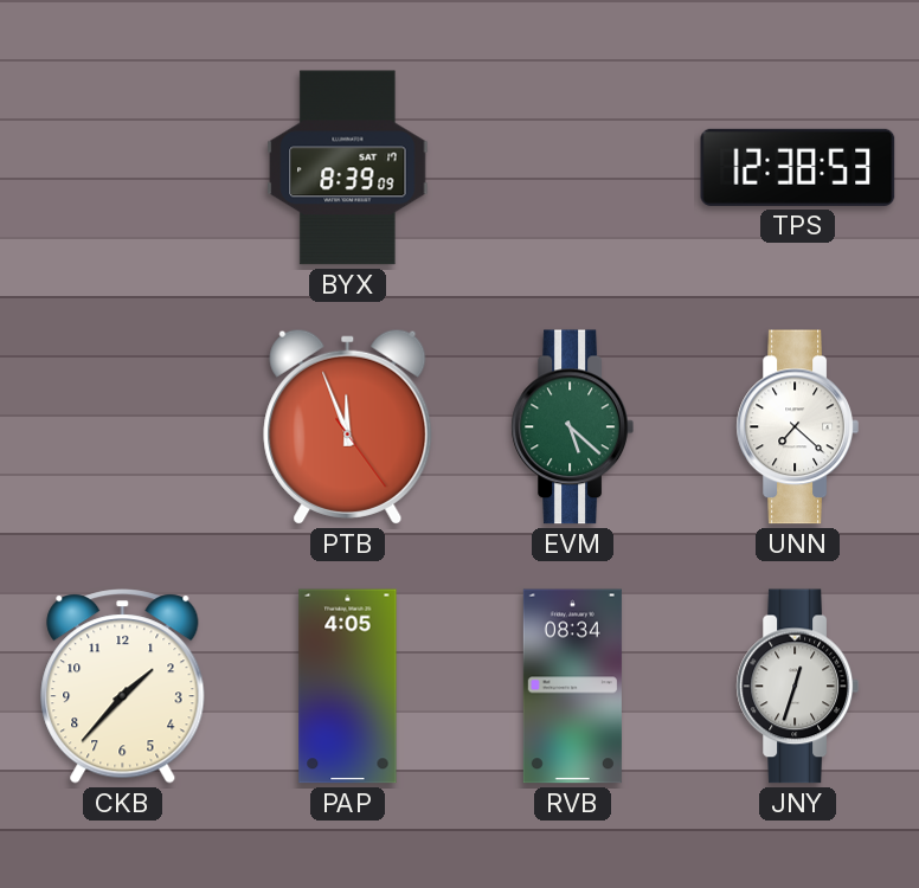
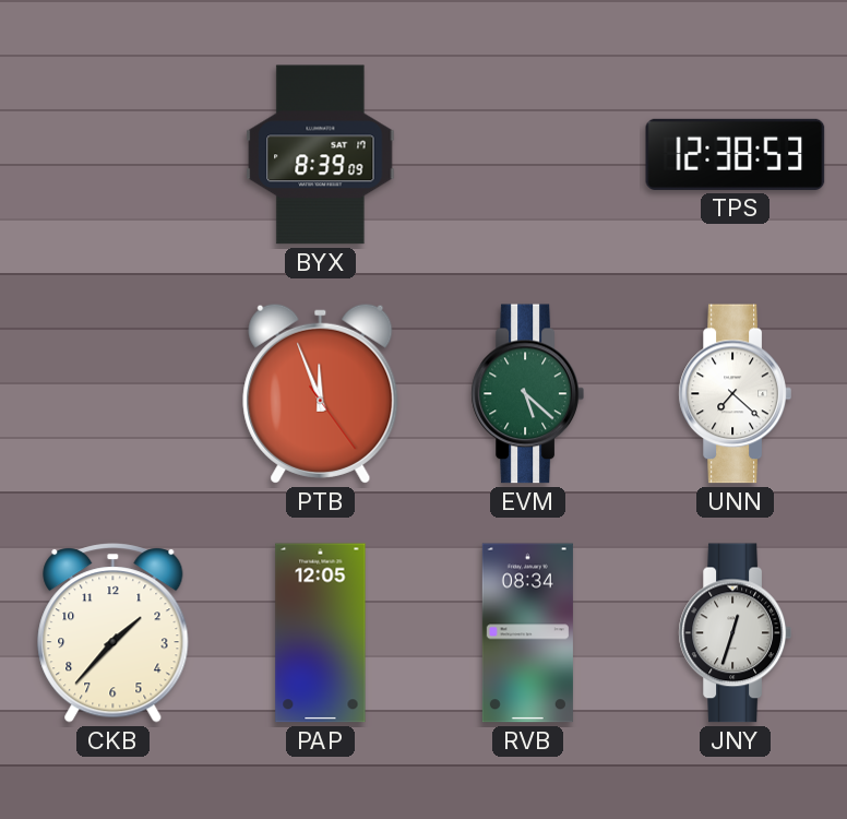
PAP: 4:05 -> 12:05 (321, 633)
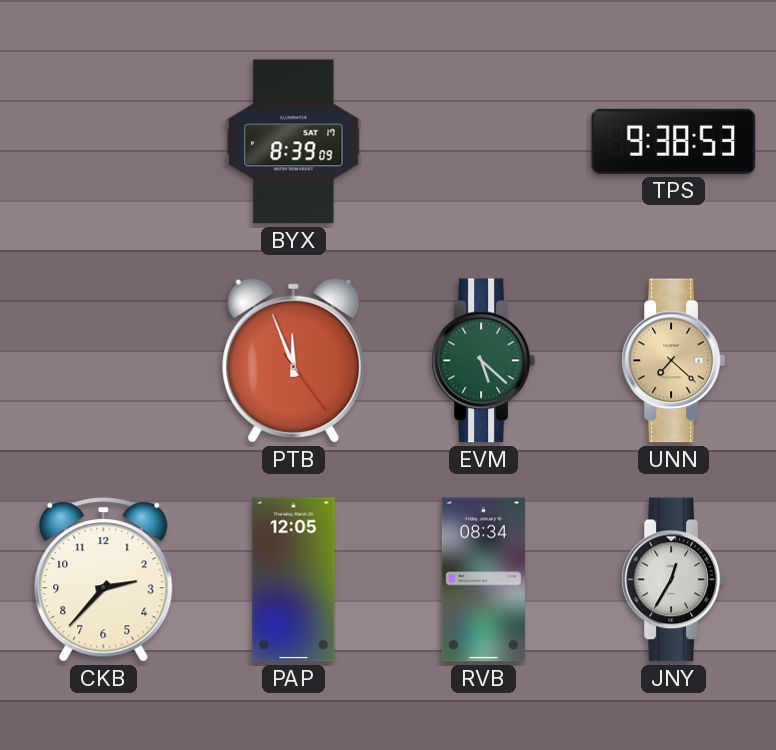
TPS: 12:38 -> 9:38 (674, 141)
UNN dial: white -> champagne (673, 361)
CKB: 1:37 -> 2:37 (104, 580)
JNY: 12:33 -> 12:35 (673, 580)
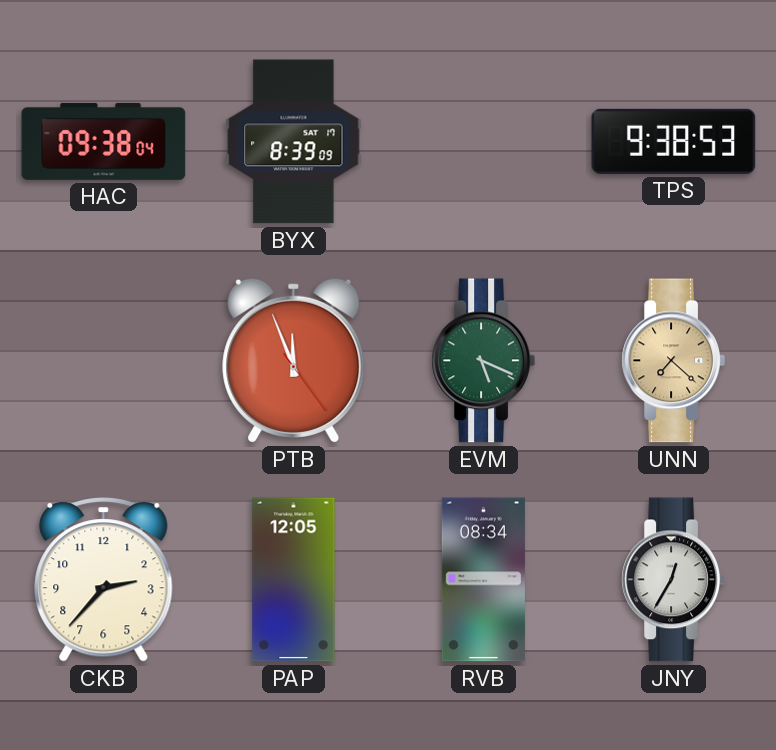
HAC: none -> 09:38 (104, 141)
EVM: 5:22 -> 5:19 (483, 361)
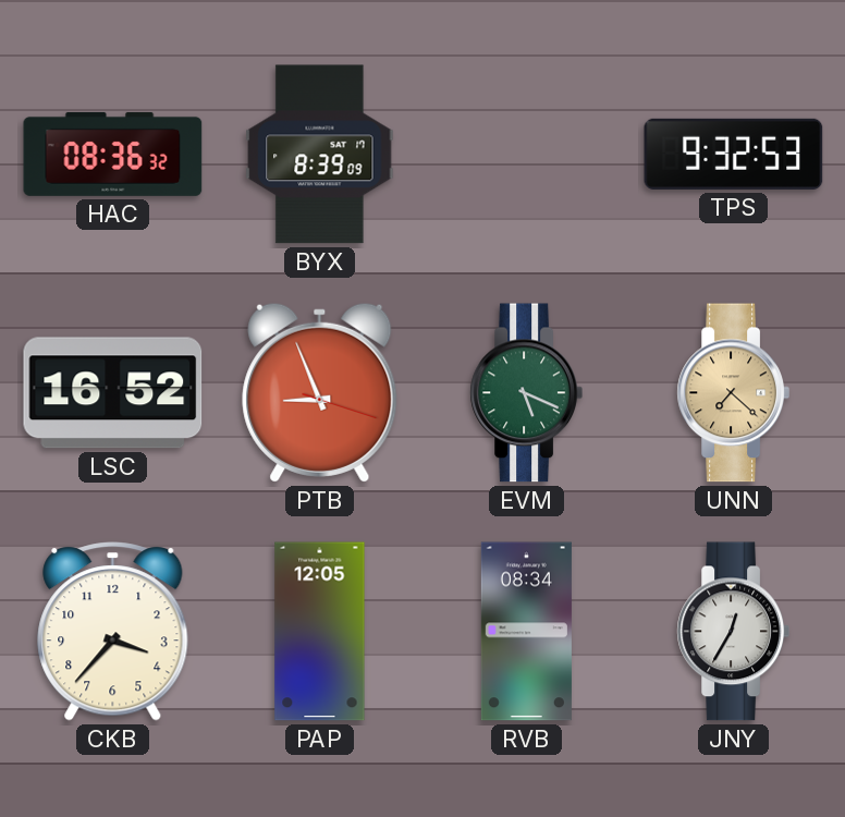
HAC: 09:38 -> 08:36 (113, 154)
TPS: 9:38 -> 9:32 (734, 154)
LSC: none -> 16:52 (113, 393)
PTB: 11:56 -> 8:56 (320, 392)
CKB: 2:37 -> 3:37 (113, 632)
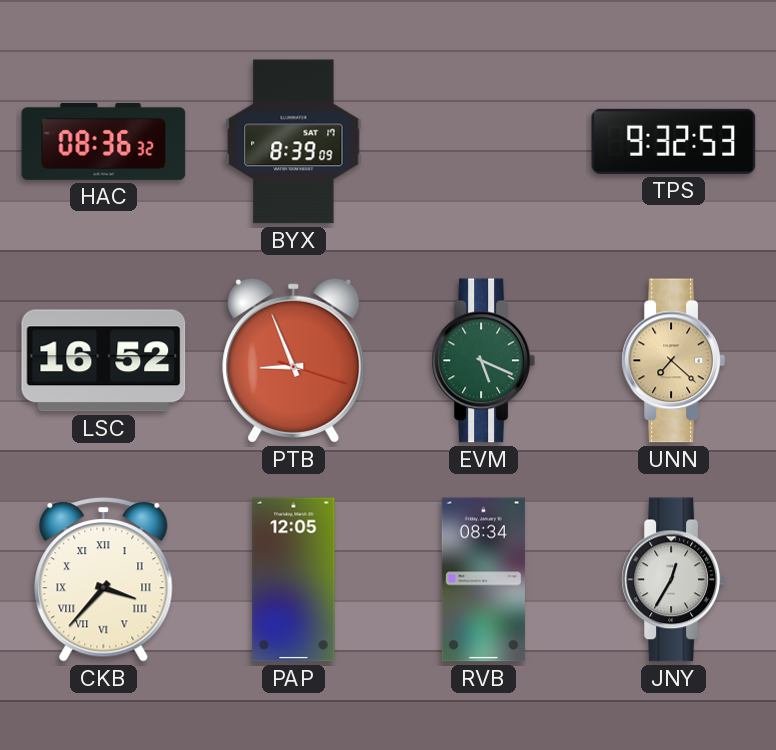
CKB numerals: Arabic -> Roman (104, 580)
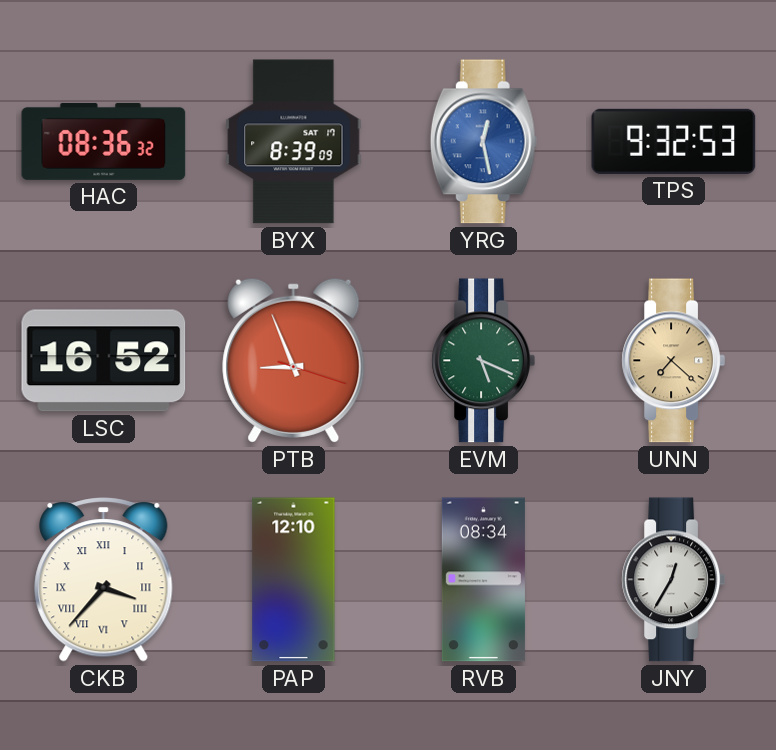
YRG: none -> 12:28 (483, 142)
PAP: 12:05 -> 12:10 (294, 580)
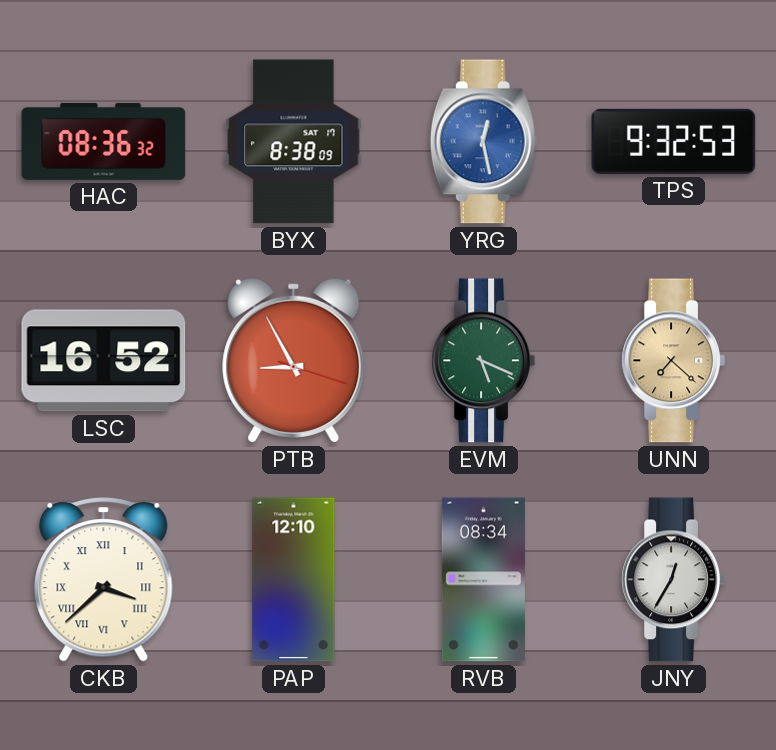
BYX: 8:39 -> 8:38 (294, 142)
PTB: 8:56 -> 8:55 (294, 360)
CKB: 3:37 -> 3:38 (104, 580)
